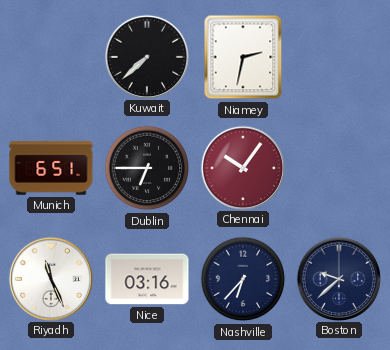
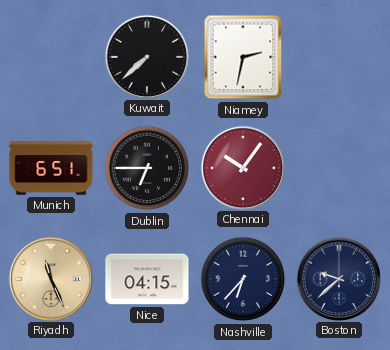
Riyadh dial: white -> champagne (50, 278)
Nice: 03:16 -> 04:15 (147, 279)
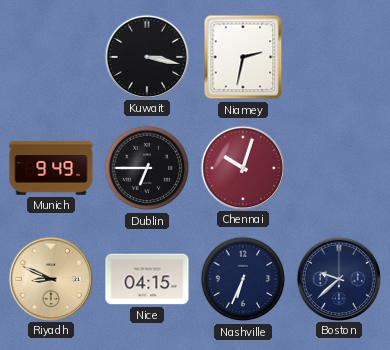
Kuwait: 7:38 -> 3:17 (146, 56)
Munich: 6:51 -> 9:49 (51, 168)
Chennai: 10:06 -> 10:03 (242, 167)
Riyadh: 11:26 -> 8:49 (50, 278)
Nashville: 6:37 -> 6:34 (243, 279)
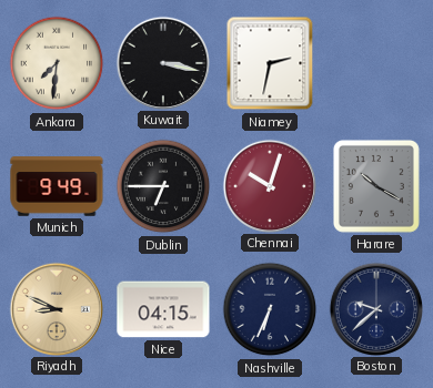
Ankara: none -> 7:31 (57, 63)
Harare: none -> 10:20 (376, 186)
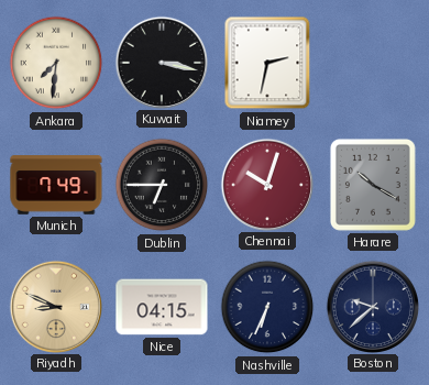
Munich: 9:49 -> 7:49 (56, 185)
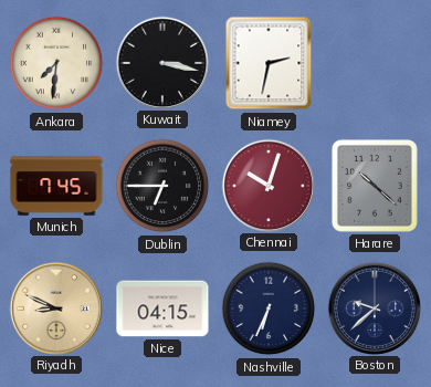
Munich: 7:49 -> 7:45 (56, 186)
Harare: 10:20 -> 10:22 (375, 186)
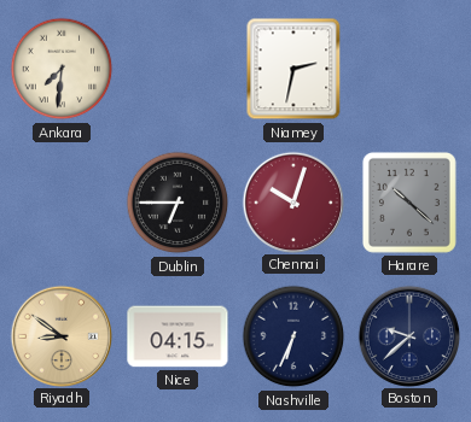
Kuwait: 3:17 -> none (161, 62)
Munich: 7:45 -> none (56, 186)
Riyadh: 8:49 -> 8:51 (60, 335)
